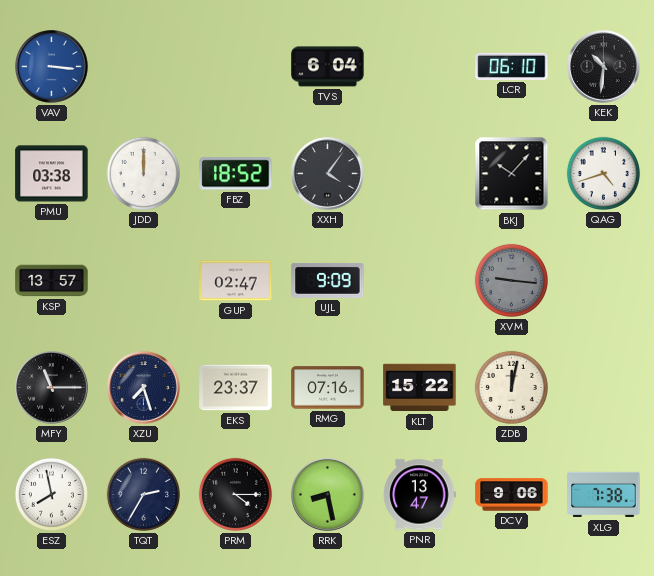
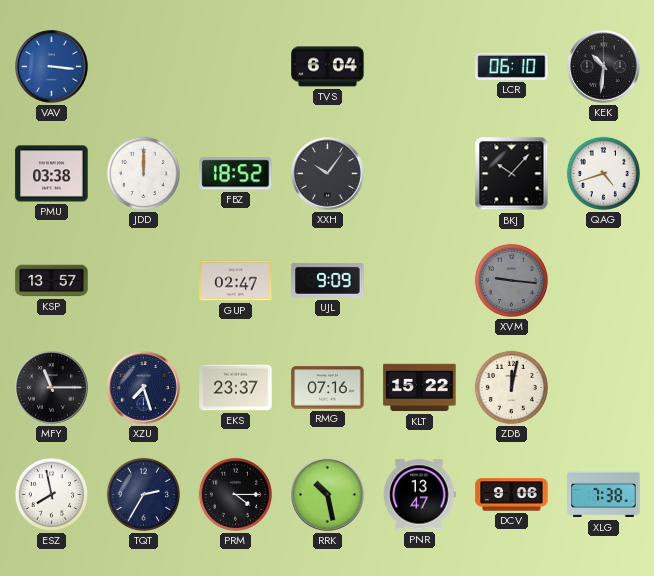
XXH: 4:06 -> 10:06 (328, 174)
RRK: 8:28 -> 10:28 (328, 495)
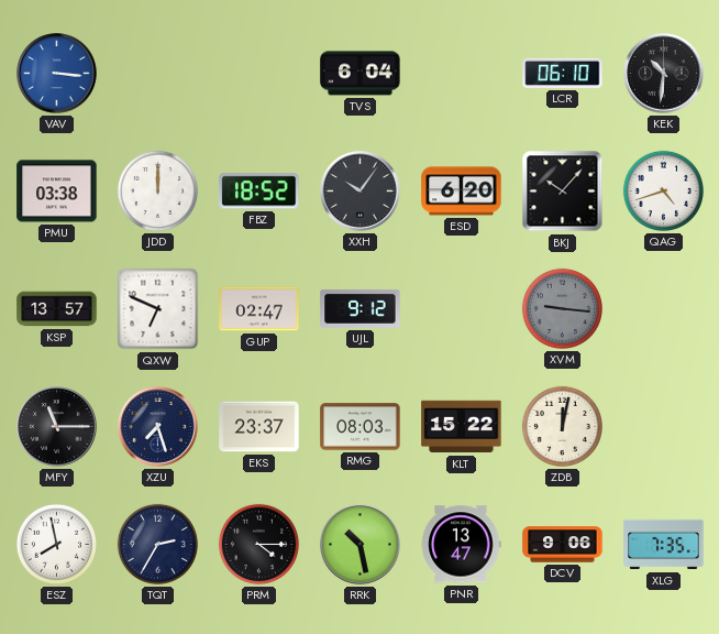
ESD: none -> 6:20 (462, 192)
QXW: none -> 6:49 (158, 309)
UJL: 9:09 -> 9:12 (361, 308)
RMG: 07:16 -> 08:03 (361, 427)
XLG: 7:38 -> 7:35 (664, 545)
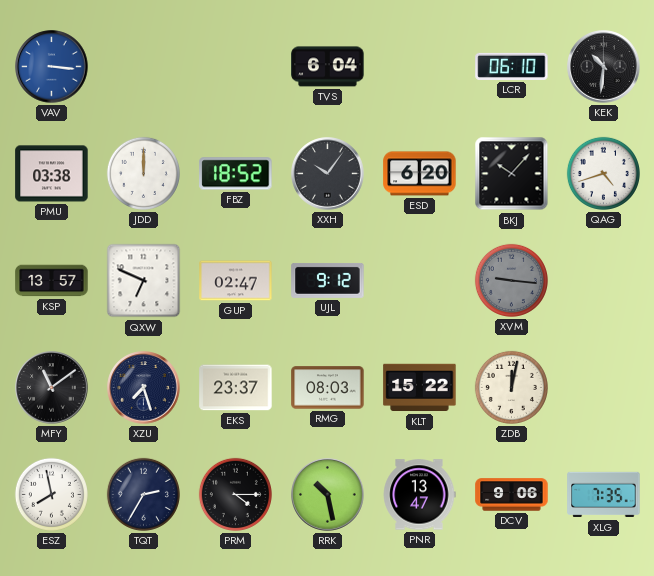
MFY: 11:15 -> 11:09 (52, 388)
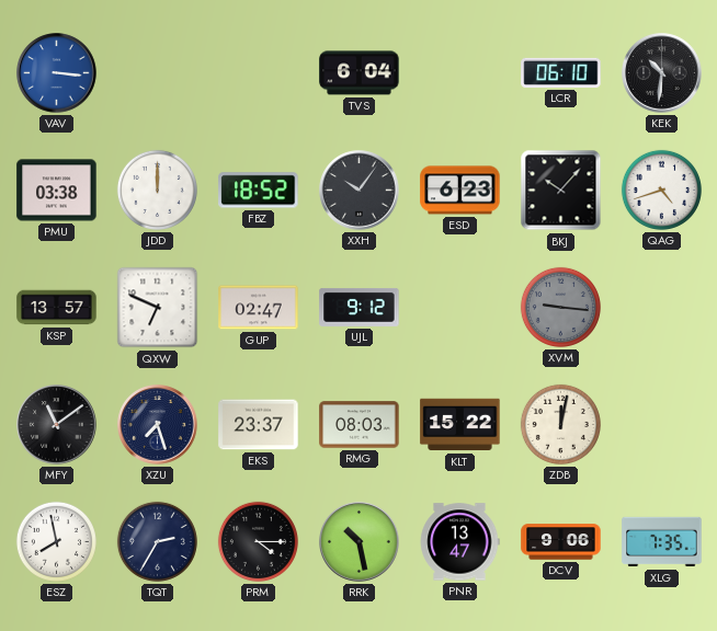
ESD: 6:20 -> 6:23 (460, 191)
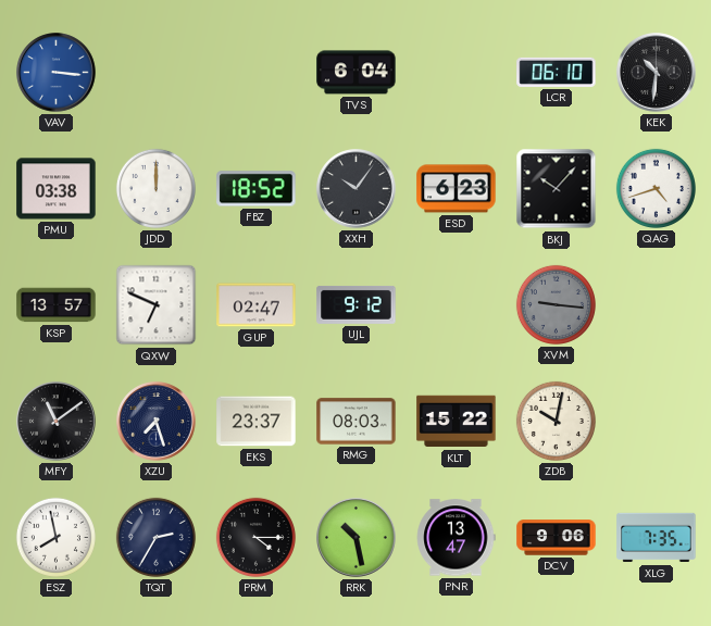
ZDB: 12:02 -> 10:02 (556, 421)
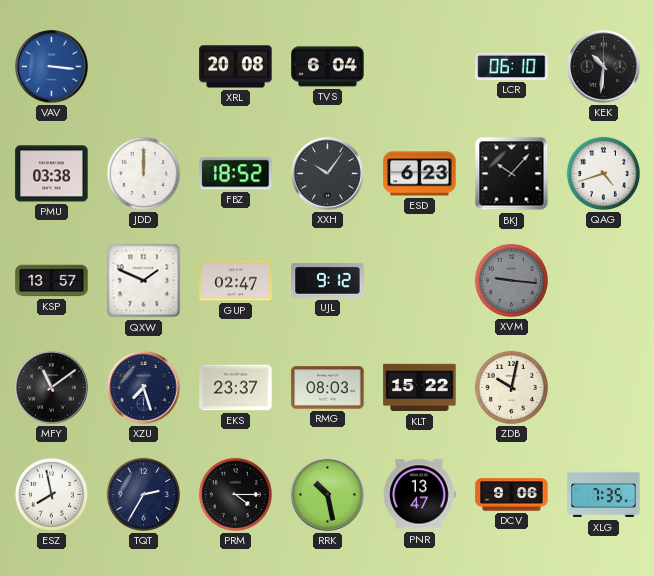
XRL: none -> 20:08 (236, 67)
QXW: 6:49 -> 1:49 (144, 281)
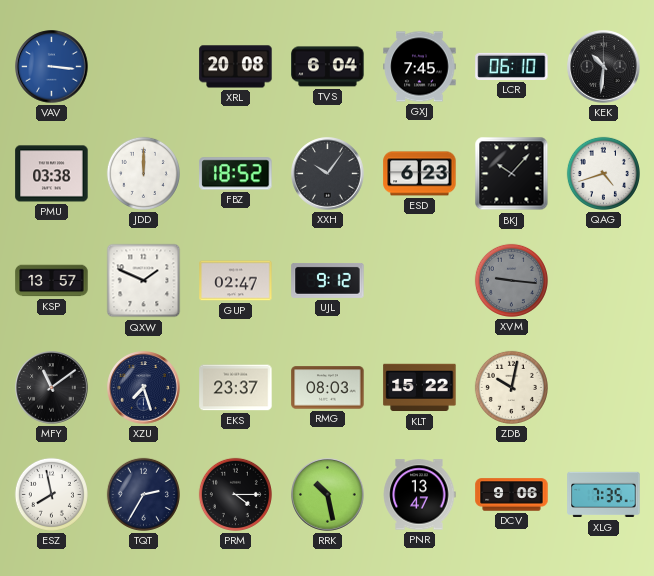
GXJ: none -> 7:45 (420, 67)
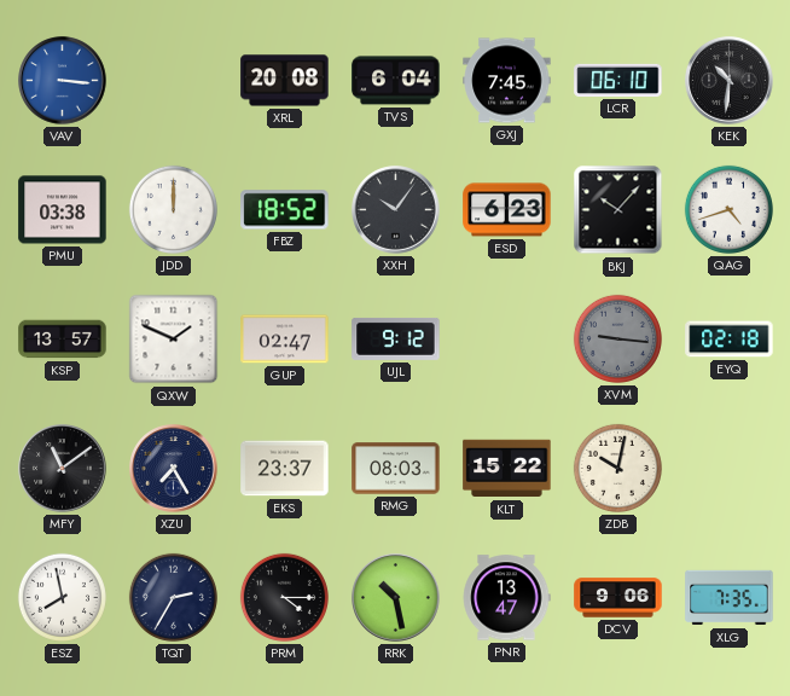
EYQ: none -> 02:18 (730, 340)
XZU: 7:27 -> 7:25 (174, 469)
